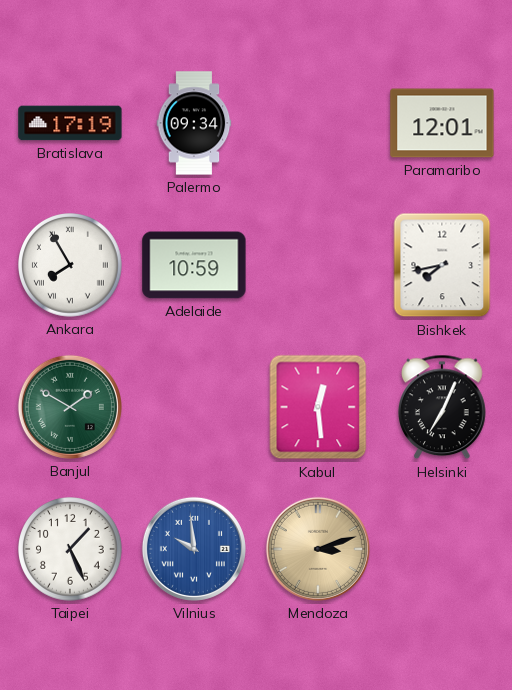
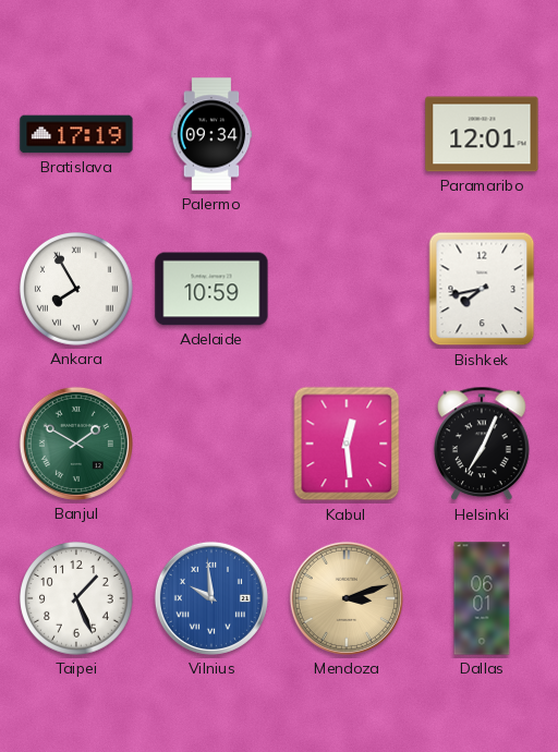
Dallas: none -> 06:01 (482, 598)
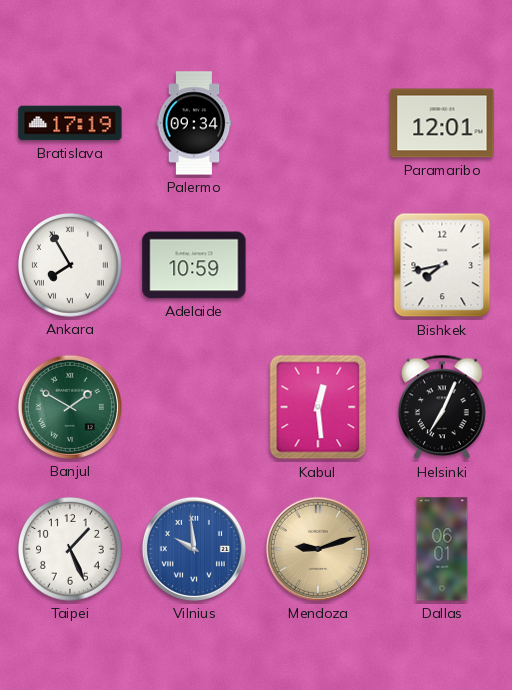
Mendoza: 3:12 -> 9:12 (318, 549)
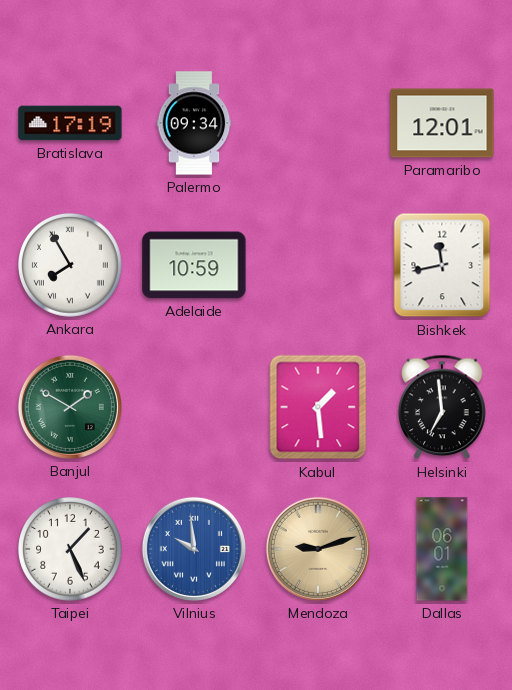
Bishkek: 7:43 -> 11:43 (442, 265)
Kabul: 12:29 -> 1:29 (318, 407)
Helsinki: 7:04 -> 6:59 (443, 407)
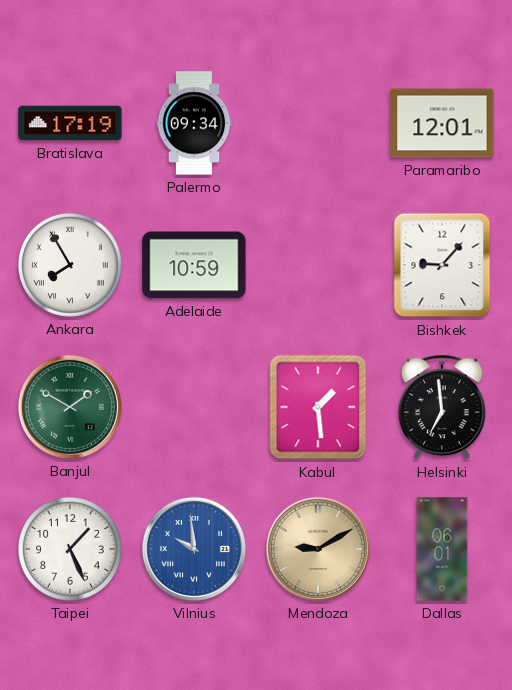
Bishkek: 11:43 -> 9:07 (442, 265)
Mendoza: 9:12 -> 9:10 (318, 549)
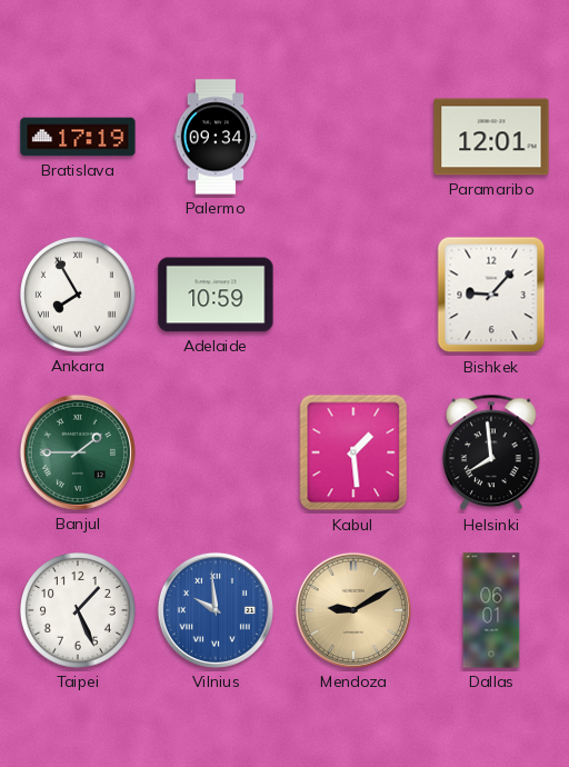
Banjul: 1:50 -> 1:45 (78, 452)
Helsinki: 6:59 -> 7:59 (492, 452)
